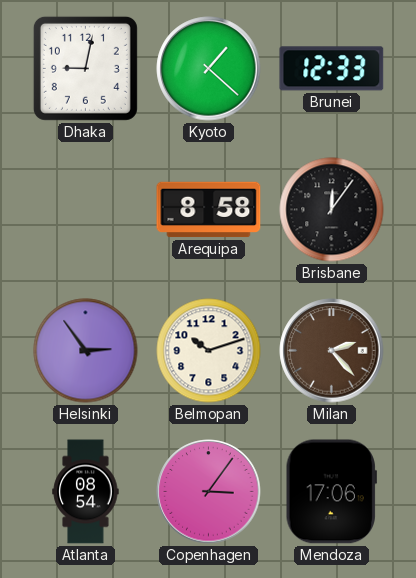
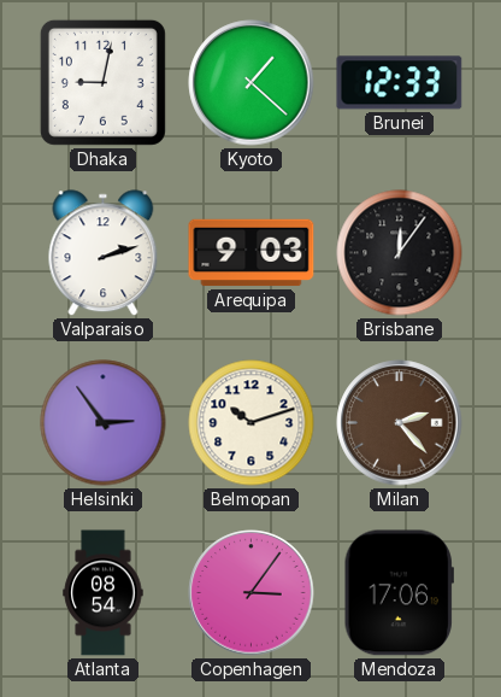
Valparaiso: none -> 2:12 (104, 253)
Arequipa: 8:58 -> 9:03 (252, 253)
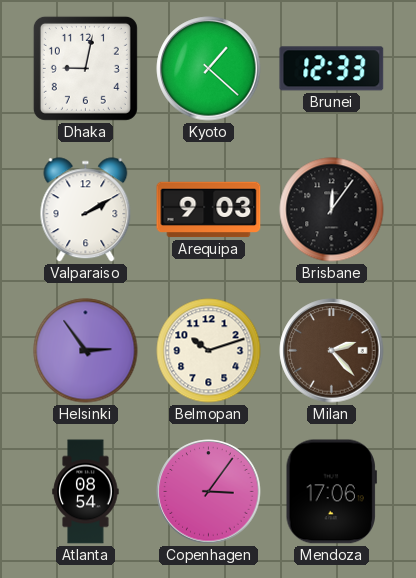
Valparaiso: 2:12 -> 2:10 (86, 210)
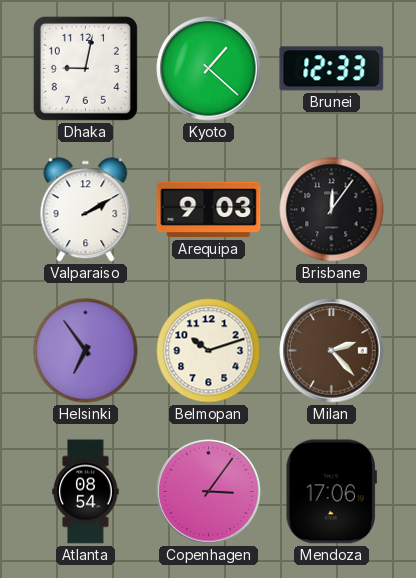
Helsinki: 2:54 -> 6:54 (86, 351)
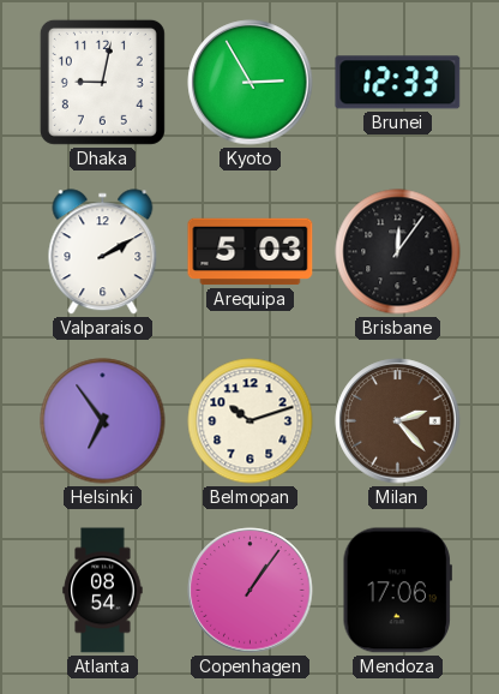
Kyoto: 1:22 -> 2:55 (251, 83)
Arequipa: 9:03 -> 5:03 (251, 252)
Copenhagen: 3:06 -> 1:06 (251, 591)
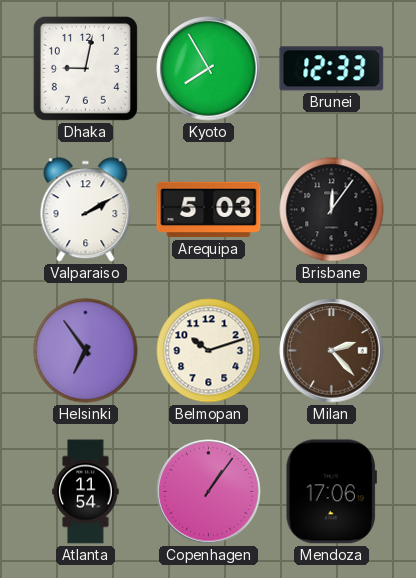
Kyoto: 2:55 -> 7:55 (209, 69)
Atlanta: 08:54 -> 11:54 (86, 492)
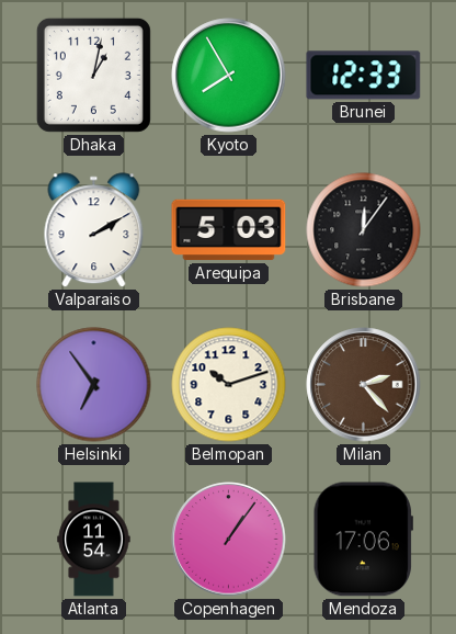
Dhaka: 9:02 -> 1:02 (93, 75)
